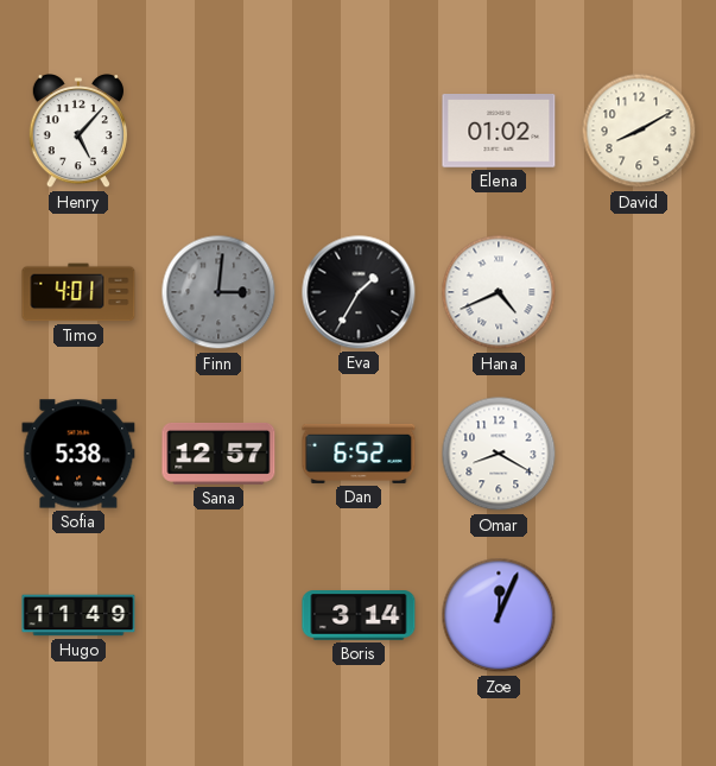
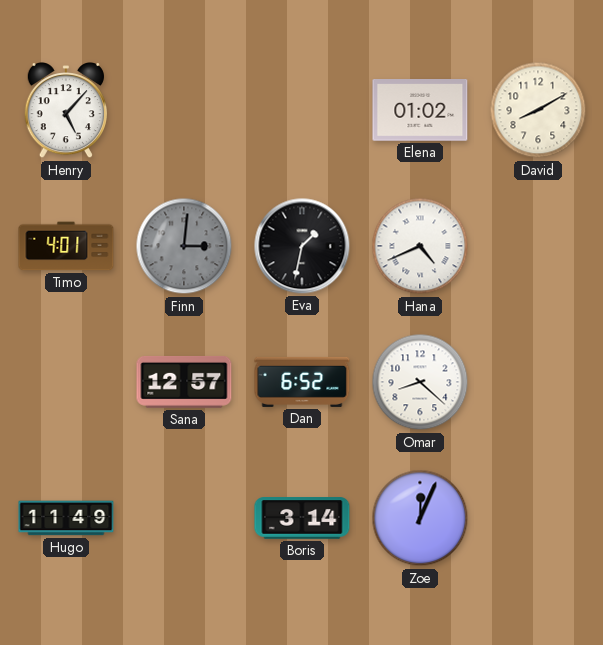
Eva: 1:35 -> 1:32 (302, 246)
Sofia: 5:38 -> none (78, 454)
Omar: 8:20 -> 8:22 (420, 382)
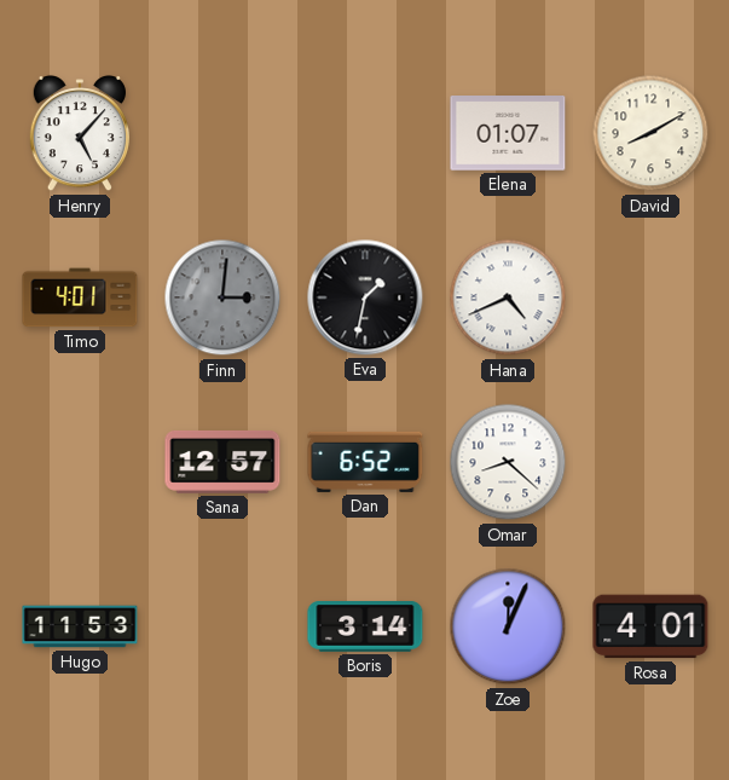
Elena: 01:02 -> 01:07 (508, 133)
Hugo: 11:49 -> 11:53 (80, 626)
Rosa: none -> 4:01 (650, 626)
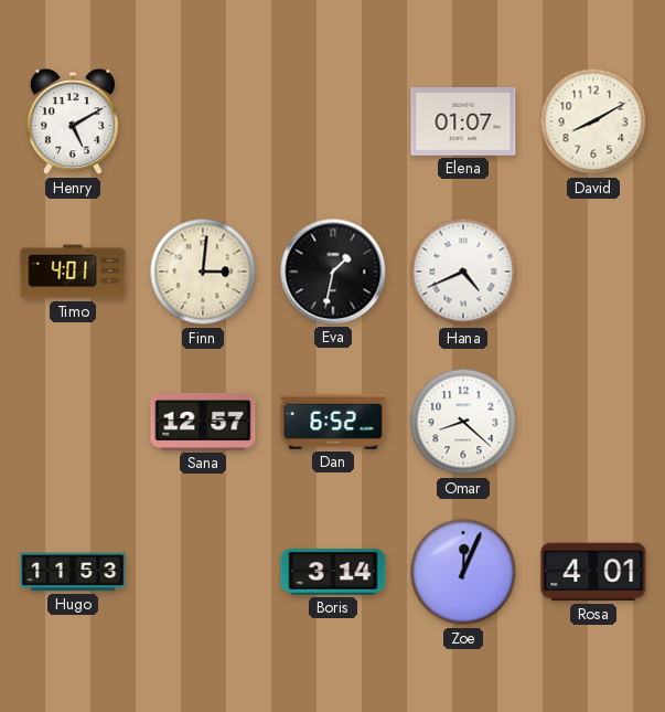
Henry: 5:07 -> 5:10 (73, 123)
Finn dial: grey -> cream (203, 272)
